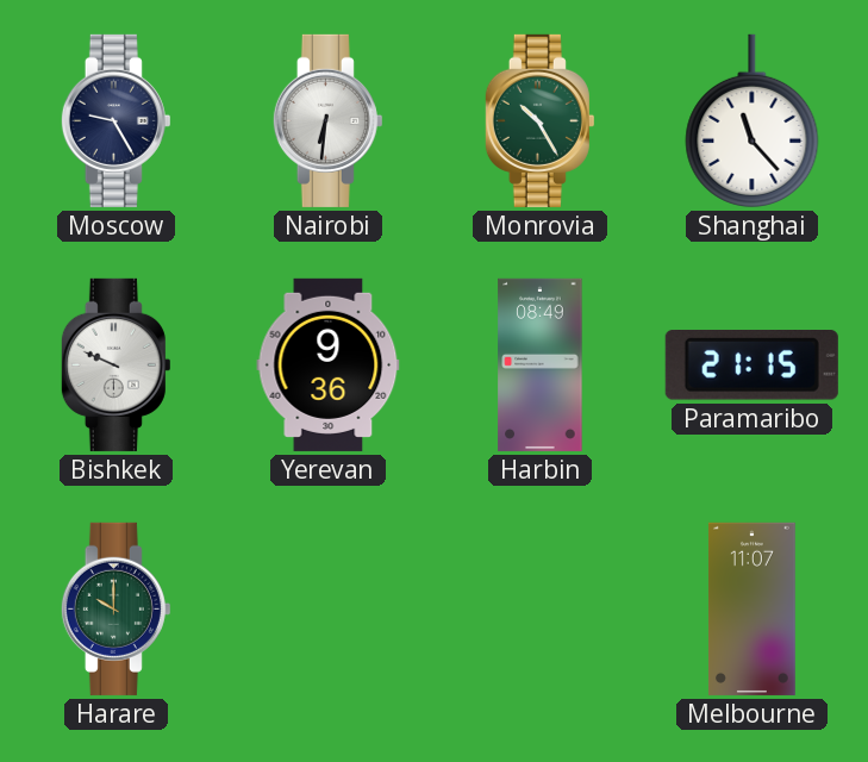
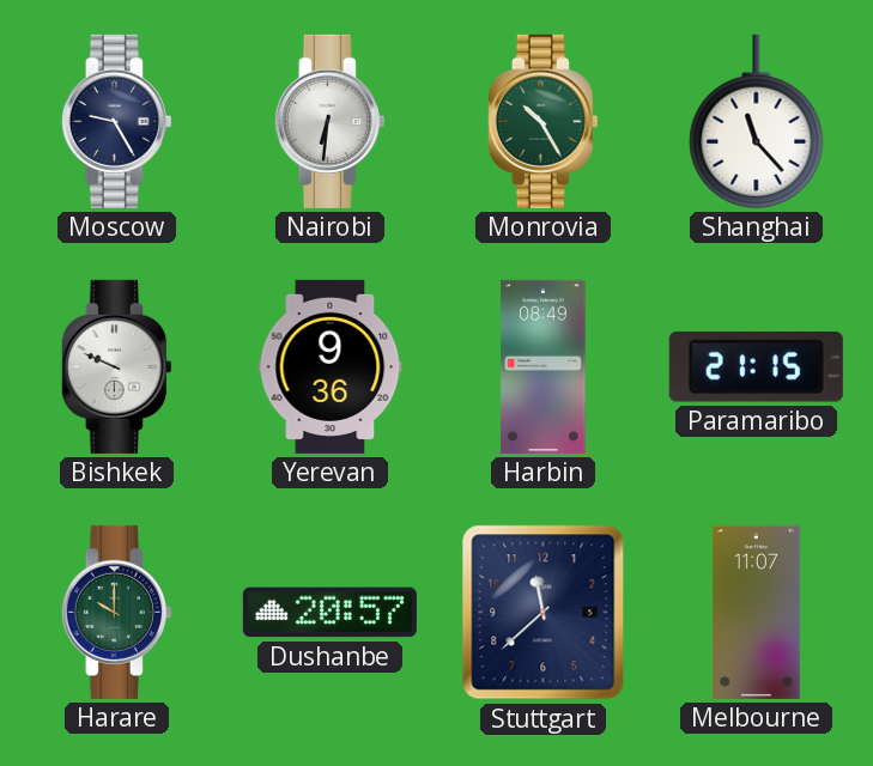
Dushanbe: none -> 20:57 (329, 613)
Stuttgart: none -> 11:38 (544, 613)
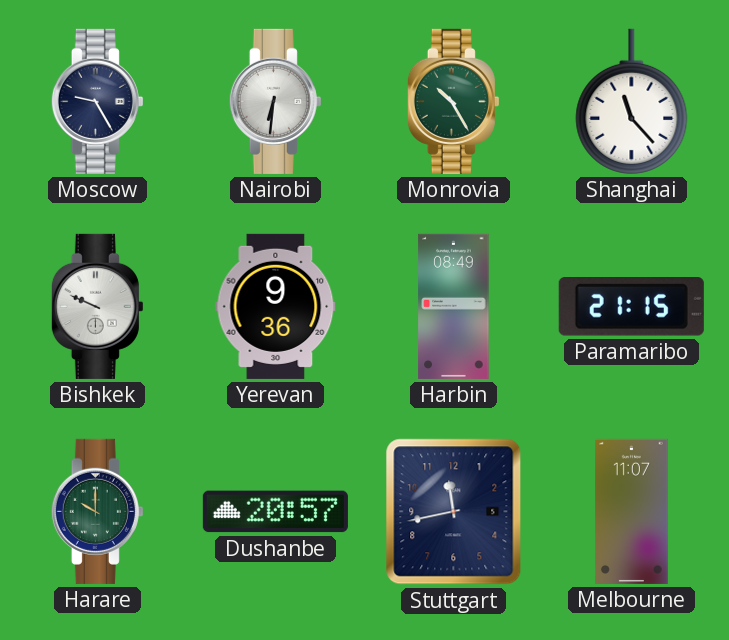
Stuttgart: 11:38 -> 11:43 (454, 512)
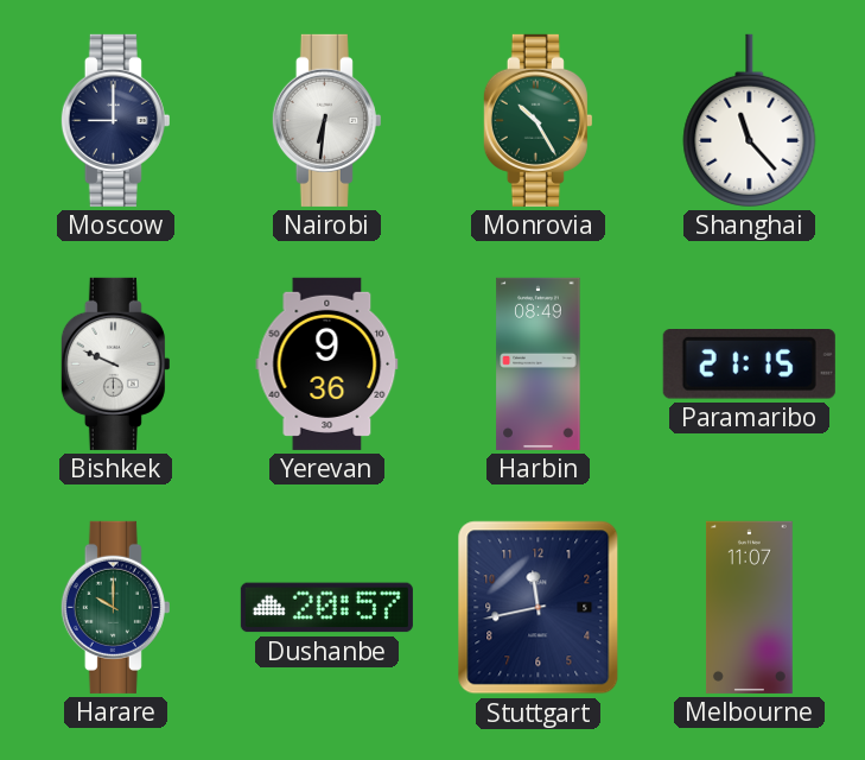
Moscow: 9:25 -> 9:00 (115, 120)
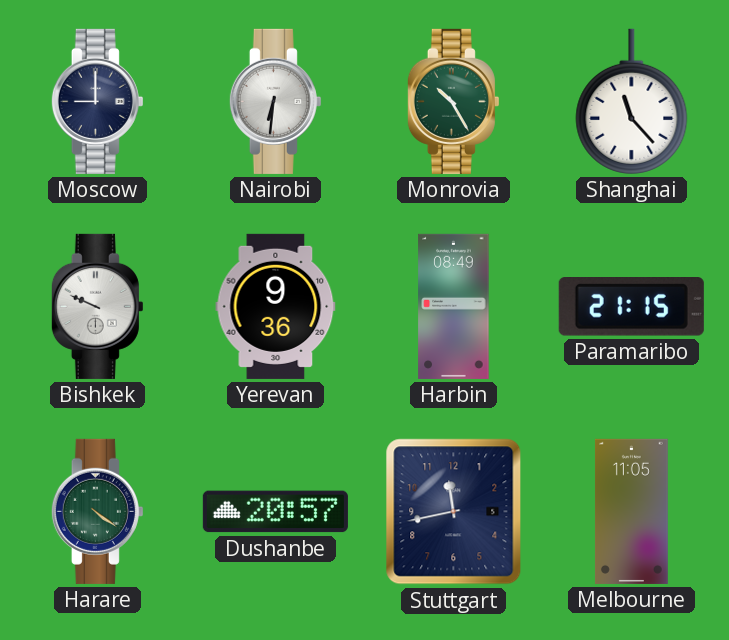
Harare: 10:00 -> 4:21 (97, 511)
Melbourne: 11:07 -> 11:05 (631, 511)
